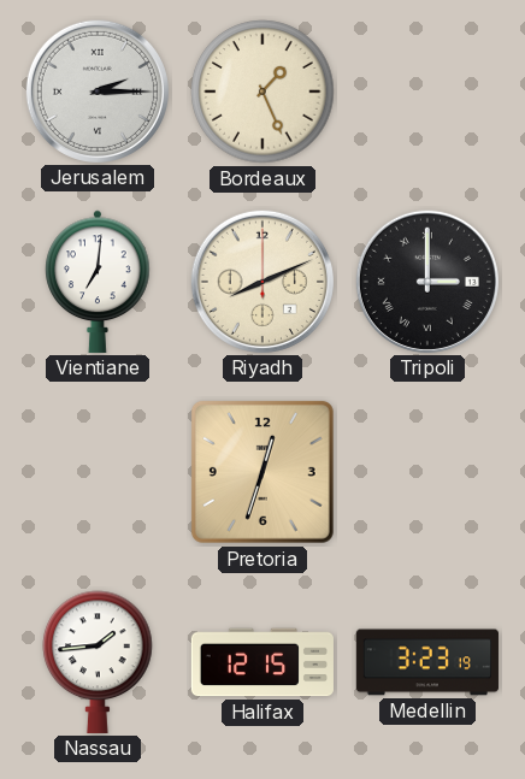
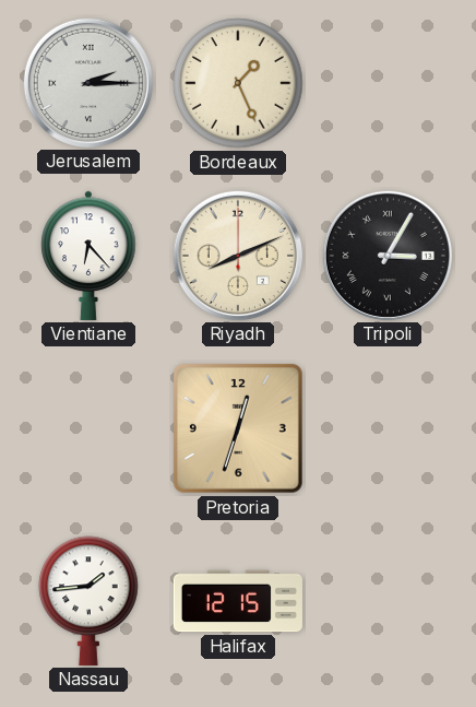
Vientiane: 7:01 -> 6:23 (88, 256)
Tripoli: 3:00 -> 3:05 (388, 256)
Medellin: 3:23 -> none (427, 662)
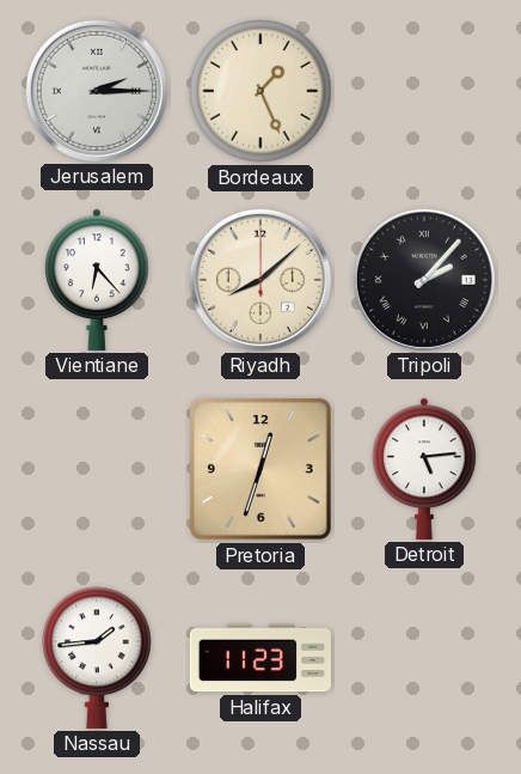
Riyadh: 8:11 -> 8:08 (260, 280)
Tripoli: 3:05 -> 2:07 (424, 280)
Detroit: none -> 5:14 (424, 469)
Halifax: 12:15 -> 11:23 (260, 658)
